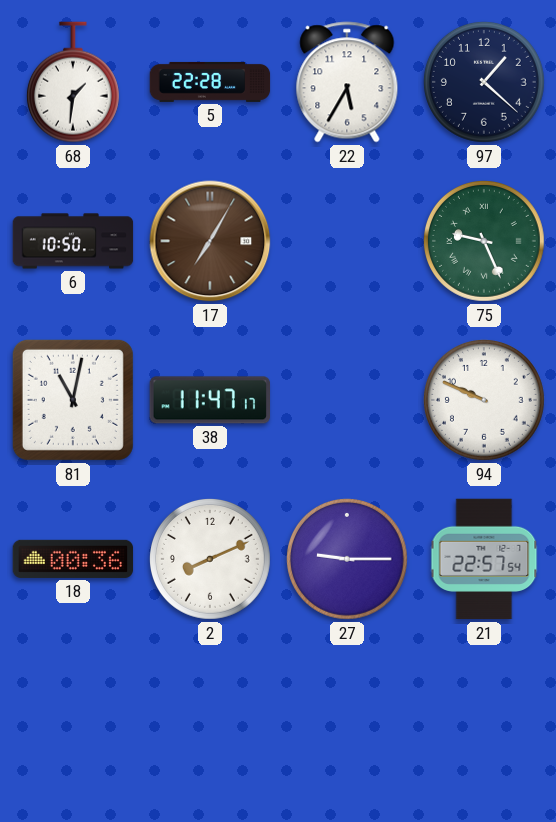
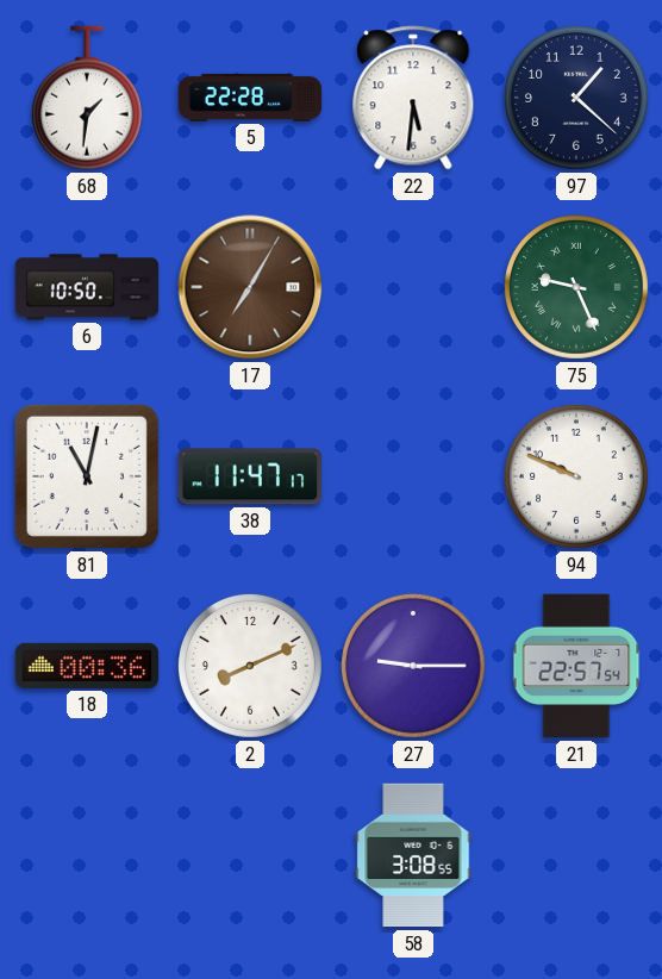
22: 5:35 -> 5:31 (413, 98)
58: none -> 3:08 (413, 855)
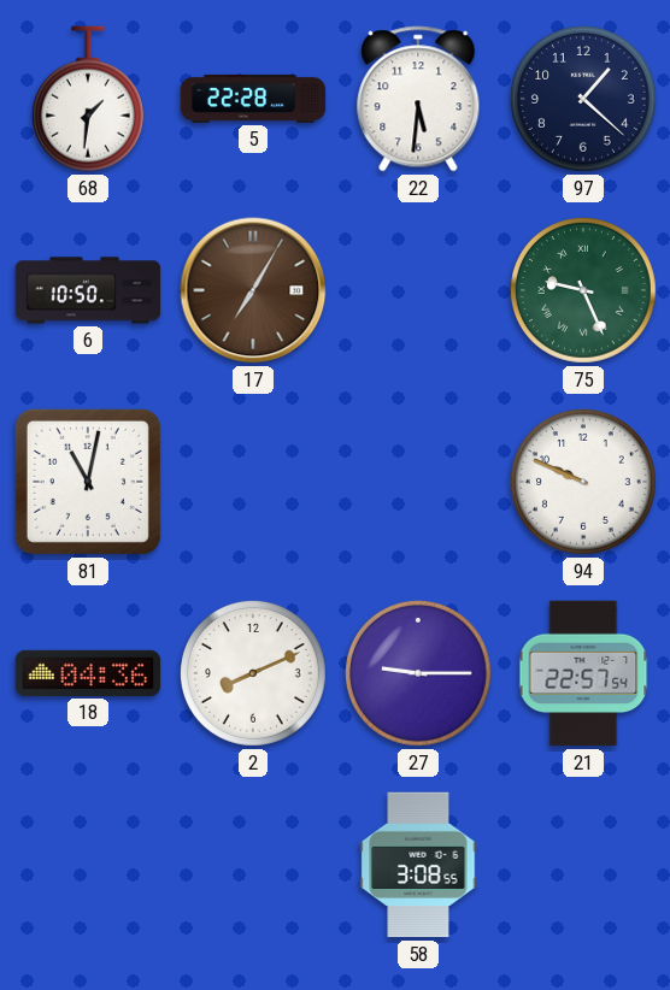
38: 11:47 -> none (249, 476)
18: 00:36 -> 04:36 (88, 673)
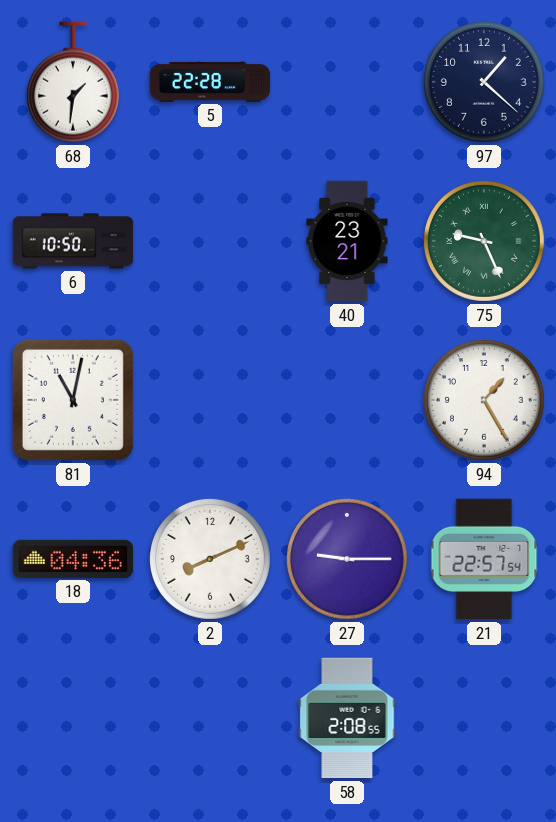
22: 5:31 -> none (418, 99)
17: 7:05 -> none (253, 290)
40: none -> 23:21 (347, 241)
94: 9:49 -> 1:25 (484, 400)
58: 3:08 -> 2:08 (347, 718)
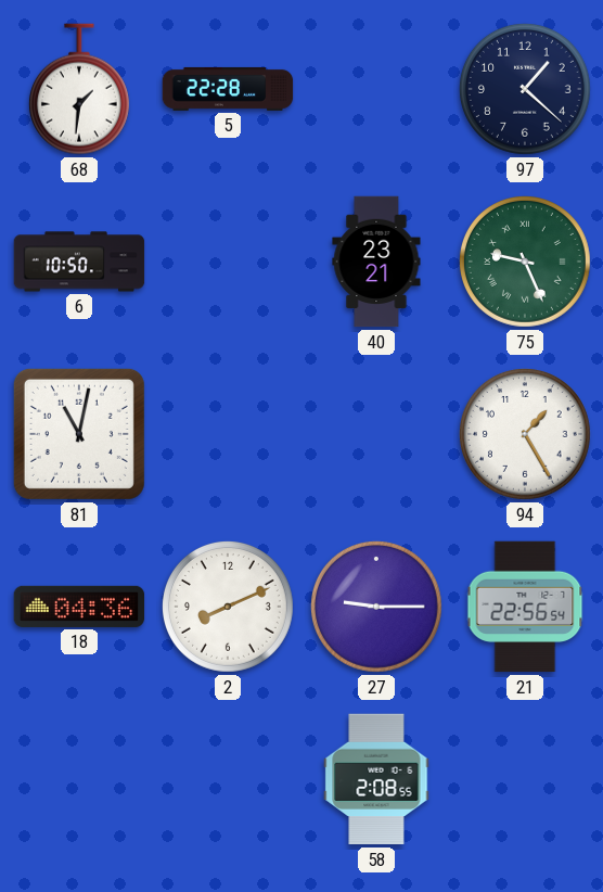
21: 22:57 -> 22:56 (525, 607)
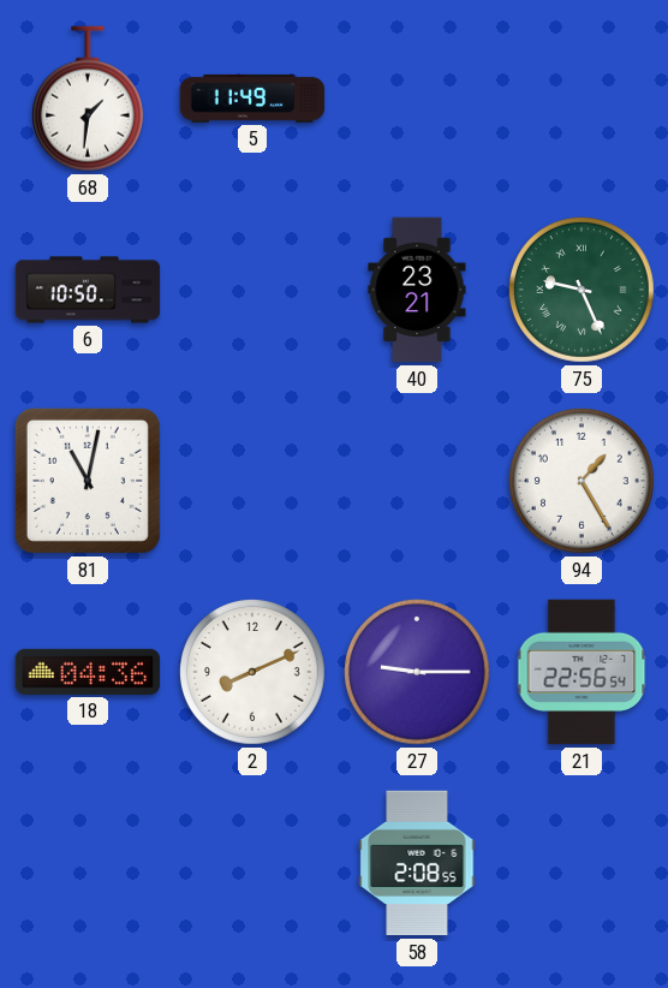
5: 22:28 -> 11:49 (252, 99)
97: 1:22 -> none (525, 89)
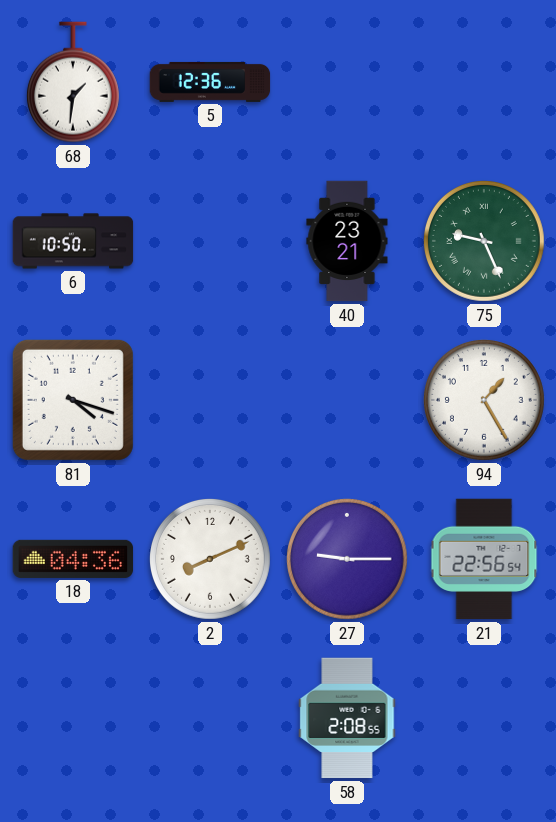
5: 11:49 -> 12:36 (210, 82)
81: 11:02 -> 4:18 (73, 400)
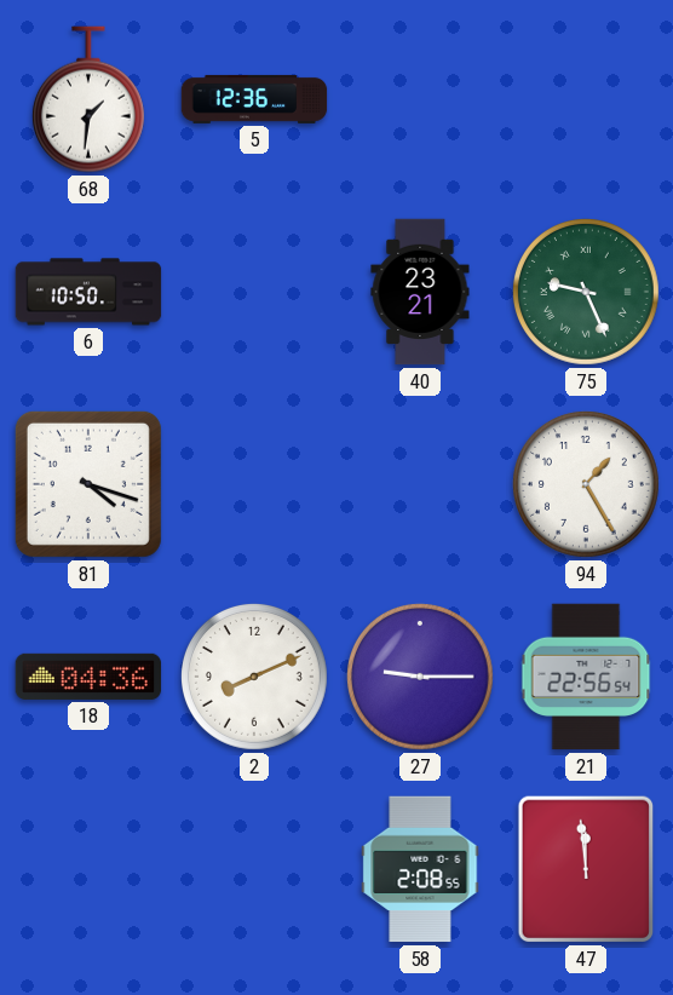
47: none -> 11:59 (586, 869)
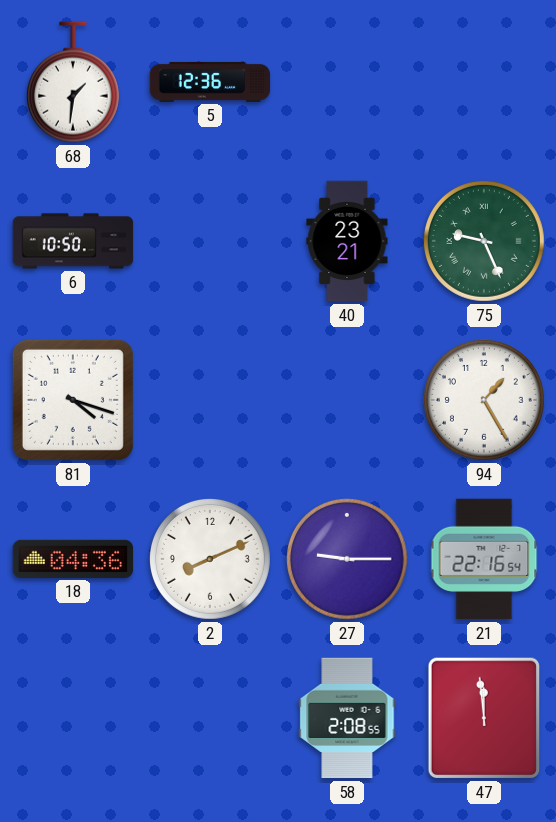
21: 22:56 -> 22:16 (484, 559)
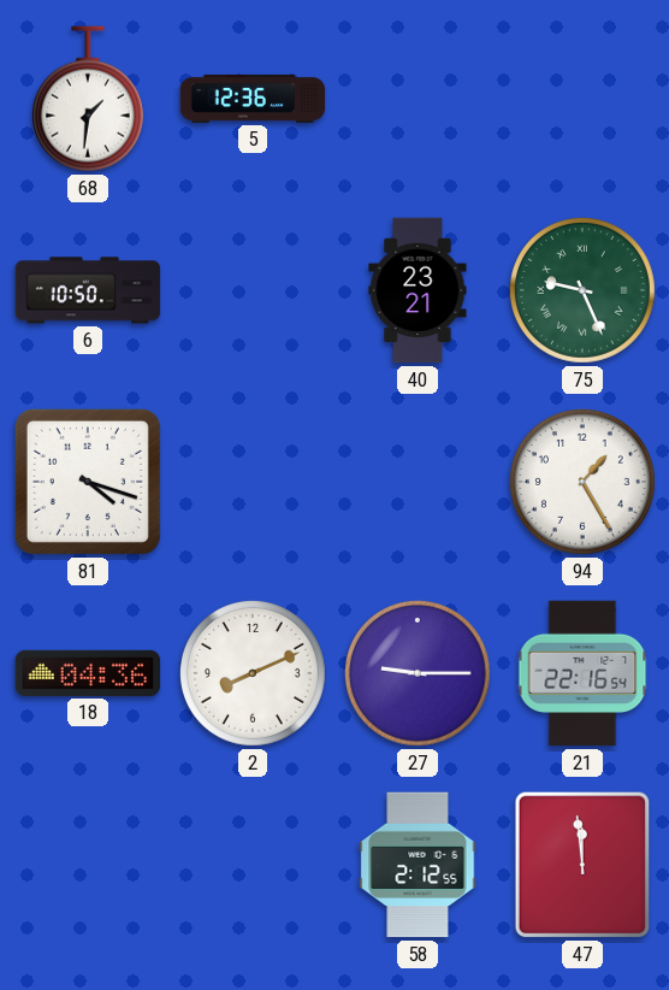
58: 2:08 -> 2:12 (418, 865)
